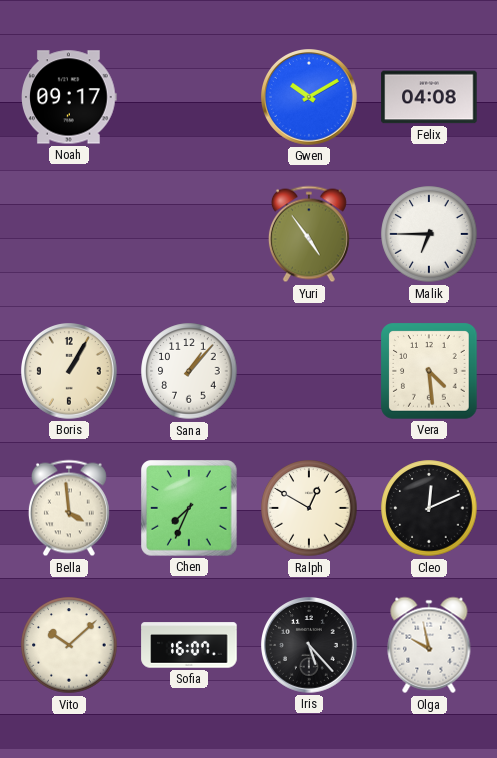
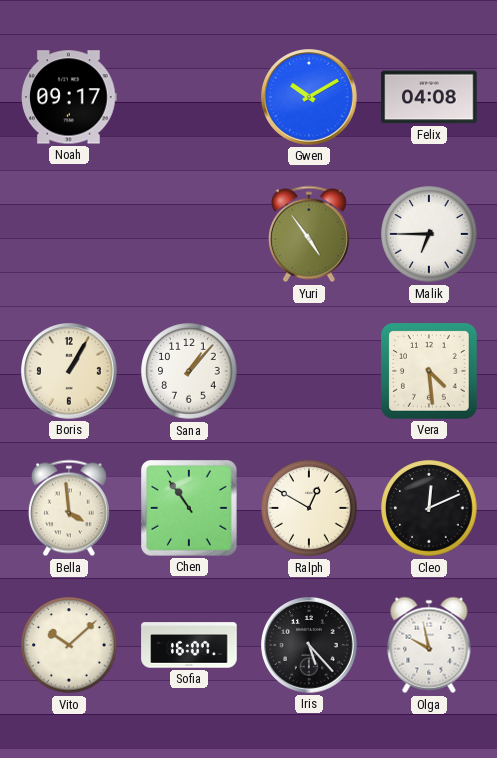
Chen: 7:34 -> 10:54 (189, 508)
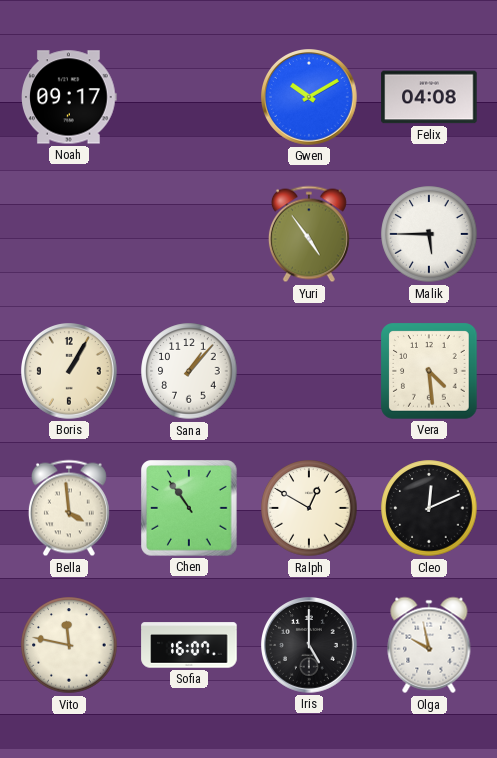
Malik: 6:45 -> 5:45 (429, 234)
Vito: 10:08 -> 11:47 (69, 645)
Iris: 5:23 -> 5:00 (310, 646)
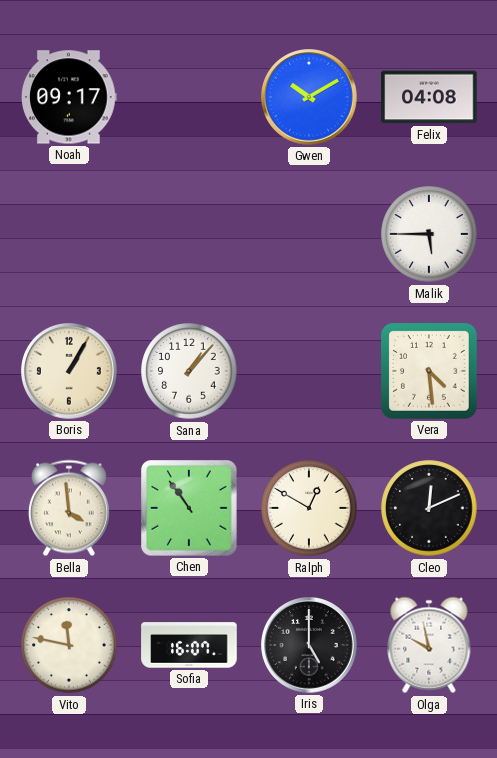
Yuri: 4:54 -> none (309, 234)
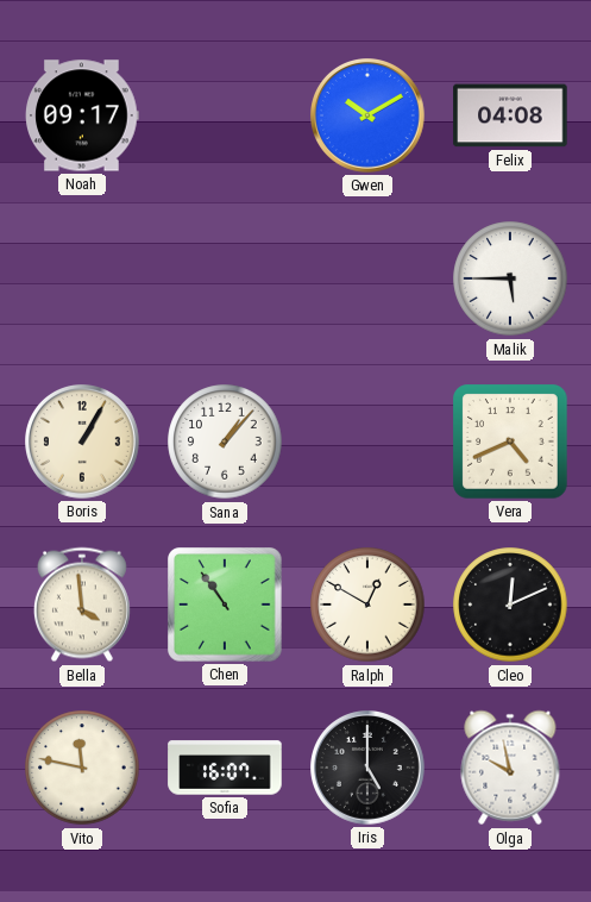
Vera: 4:29 -> 4:41 (510, 441)
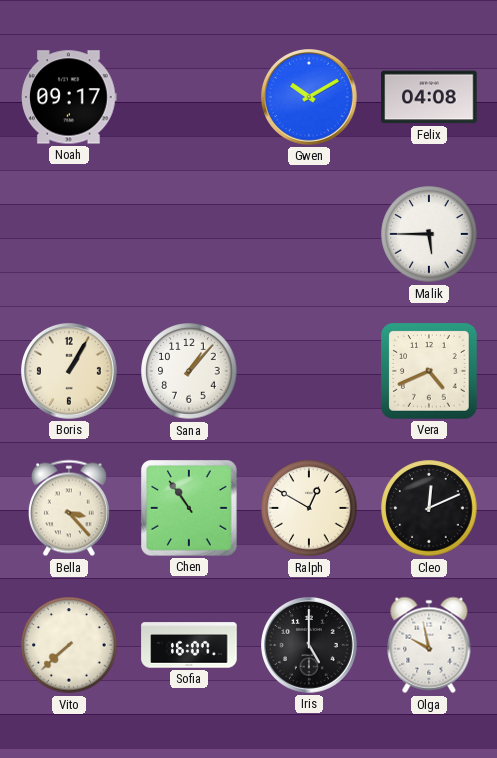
Bella: 3:59 -> 3:23 (69, 508)
Vito: 11:47 -> 7:38 (69, 645)
